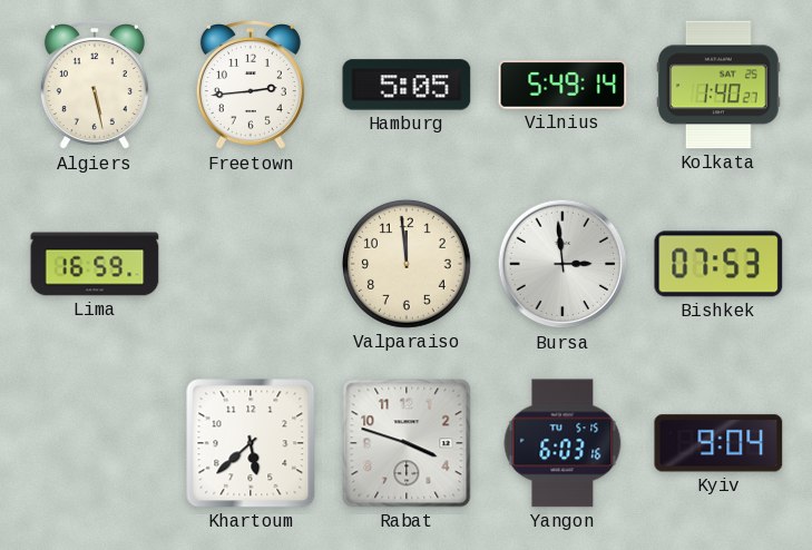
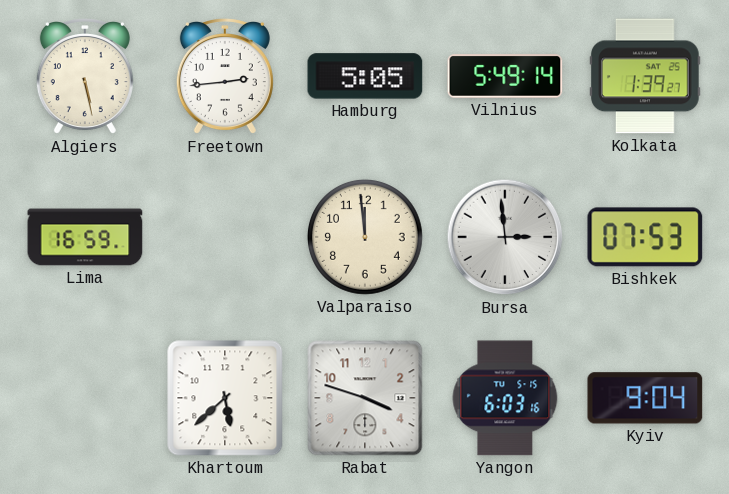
Kolkata: 1:40 -> 1:39 (645, 76)
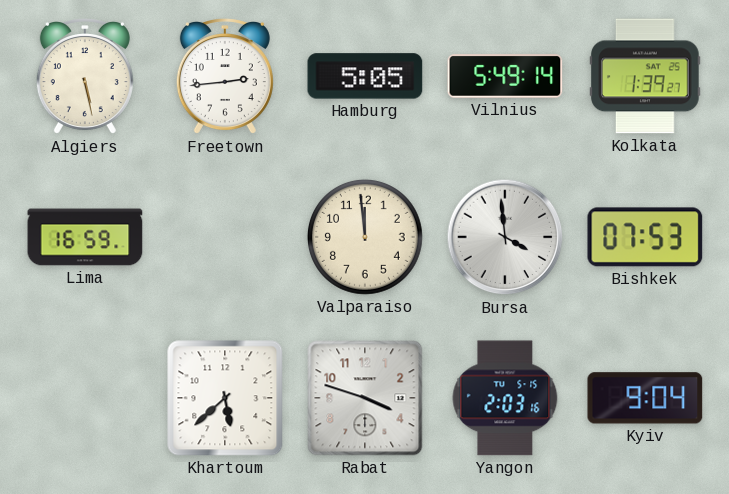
Bursa: 2:59 -> 3:59 (505, 237)
Yangon: 6:03 -> 2:03 (505, 398)
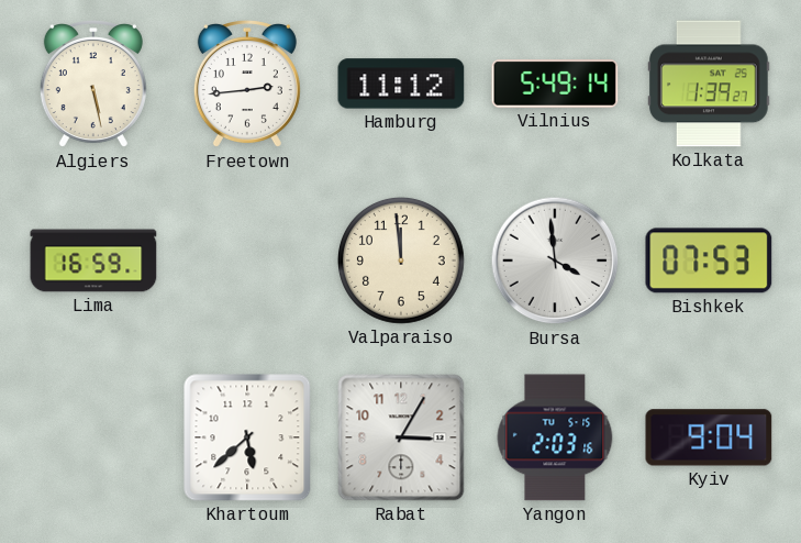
Hamburg: 5:05 -> 11:12 (401, 84)
Rabat: 3:48 -> 3:05 (401, 437)
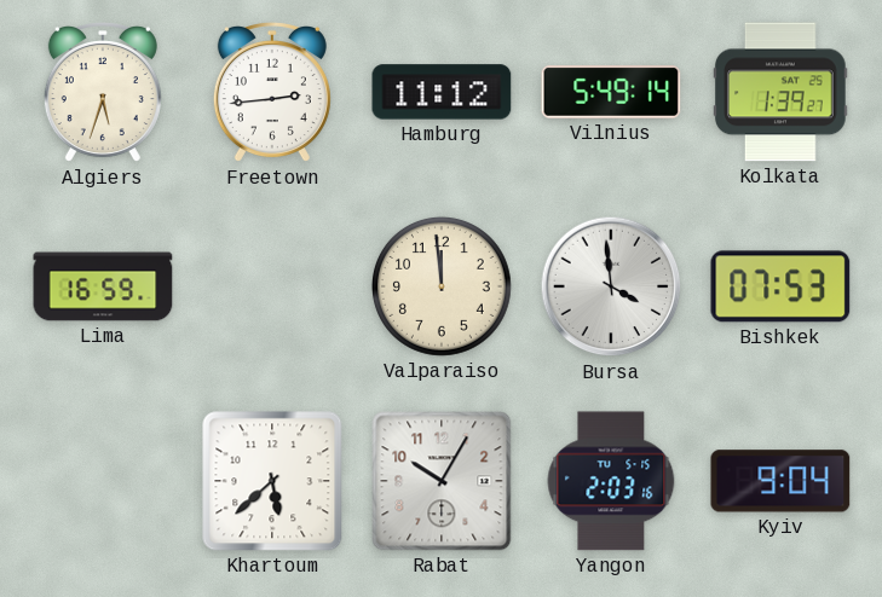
Algiers: 5:28 -> 5:33 (103, 93)
Rabat: 3:05 -> 10:05 (442, 481)
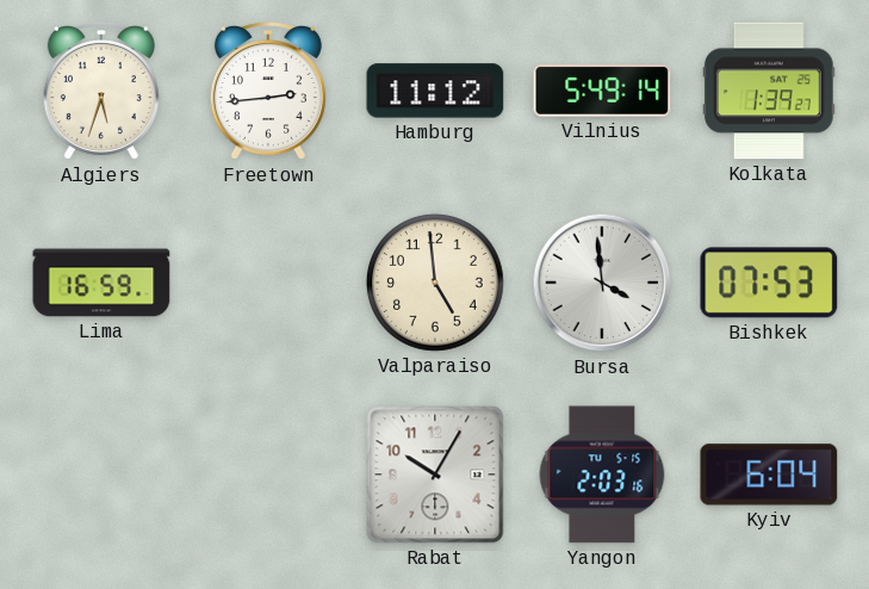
Valparaiso: 11:59 -> 4:59 (435, 283)
Khartoum: 5:38 -> none (272, 481)
Kyiv: 9:04 -> 6:04 (769, 475)
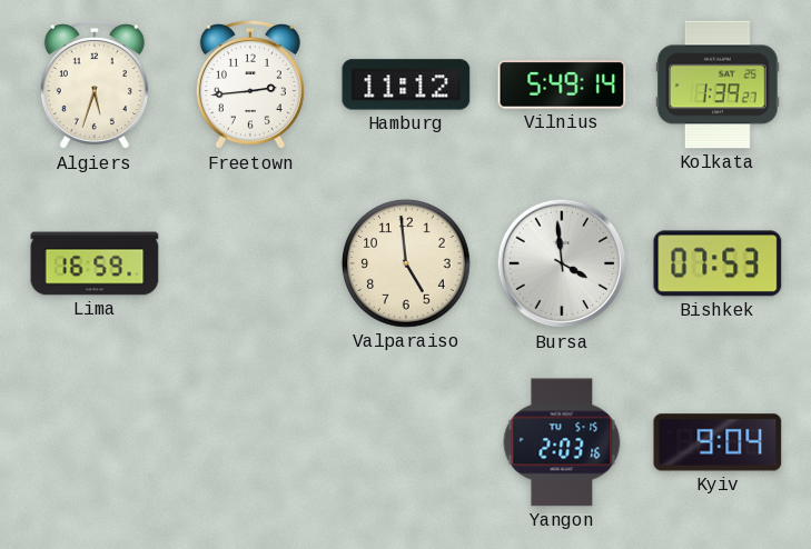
Rabat: 10:05 -> none (435, 475)
Kyiv: 6:04 -> 9:04 (718, 442)
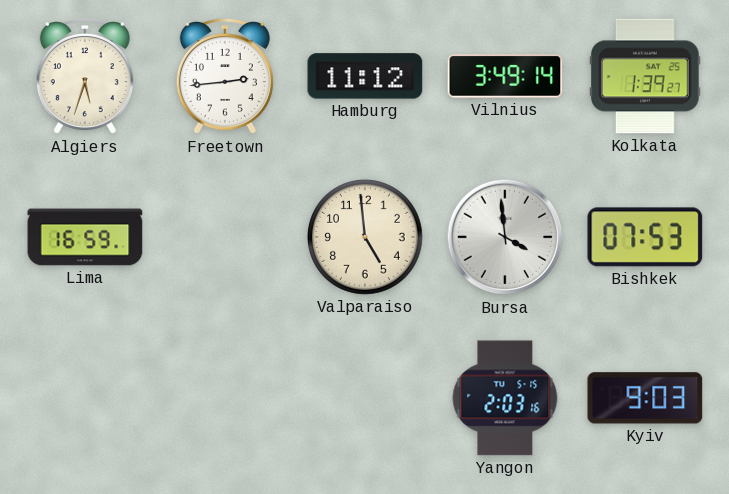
Vilnius: 5:49 -> 3:49 (505, 76)
Kyiv: 9:04 -> 9:03 (645, 398)
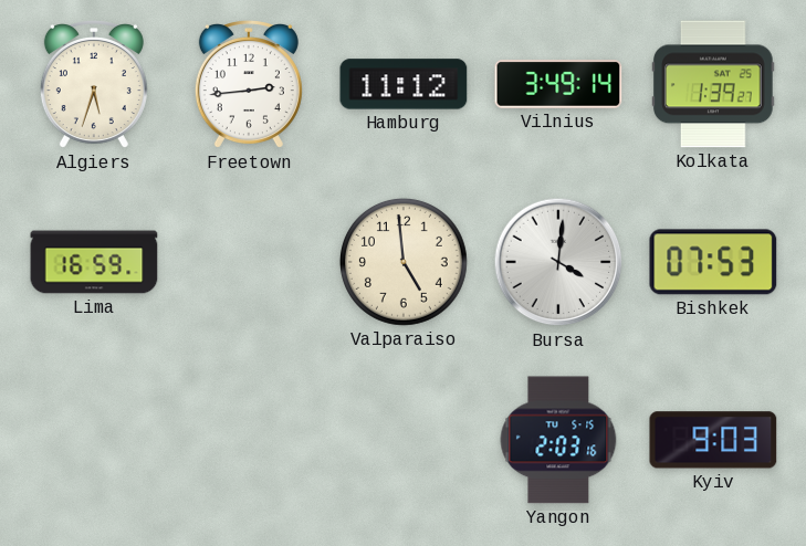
Bursa: 3:59 -> 4:01 (558, 262)
